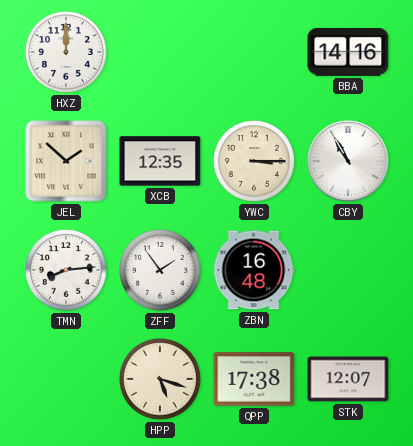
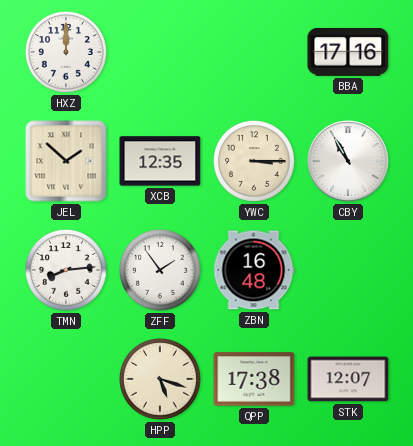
BBA: 14:16 -> 17:16 (348, 52)
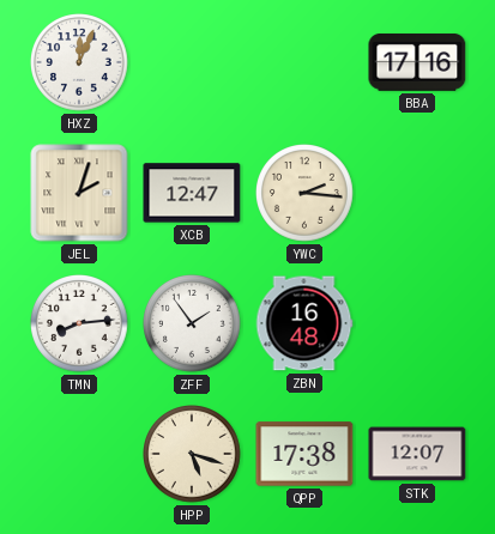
HXZ: 12:00 -> 12:04 (79, 62)
JEL: 1:52 -> 2:03 (79, 193)
XCB: 12:35 -> 12:47 (192, 193)
YWC: 3:15 -> 2:16 (304, 193)
CBY: 10:55 -> none (348, 161)
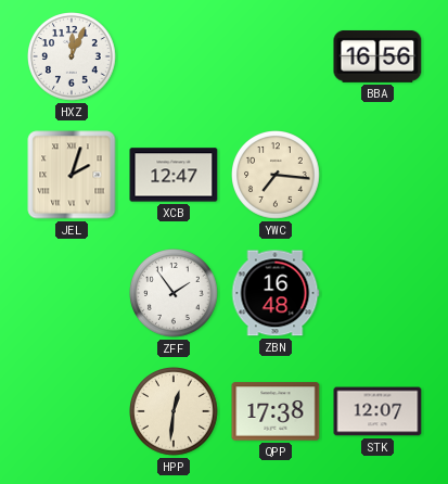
BBA: 17:16 -> 16:56 (377, 56)
YWC: 2:16 -> 7:16 (276, 175)
TMN: 8:14 -> none (79, 323)
HPP: 5:18 -> 12:31 (174, 411)
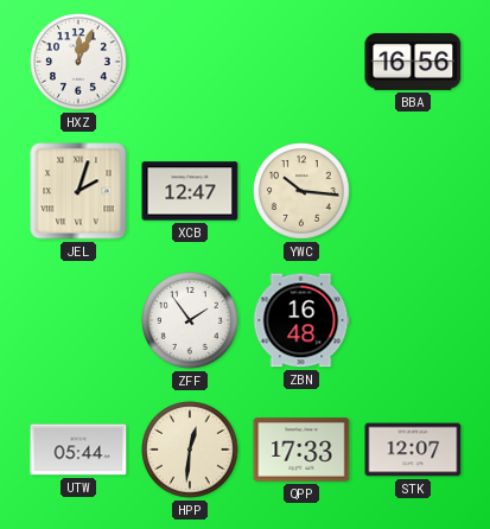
YWC: 7:16 -> 10:16 (301, 191)
UTW: none -> 05:44 (78, 450)
QPP: 17:38 -> 17:33 (301, 450)
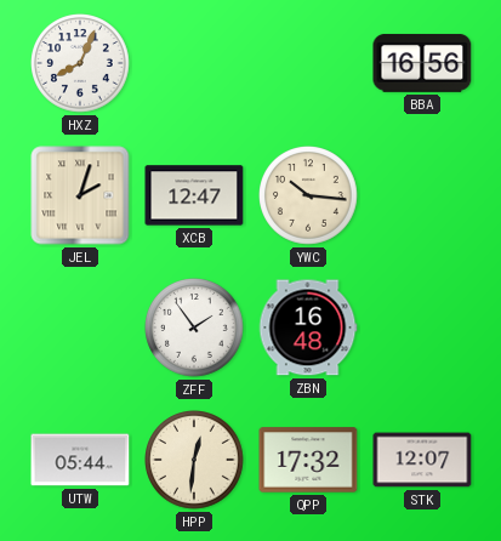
HXZ: 12:04 -> 8:04 (80, 63)
QPP: 17:33 -> 17:32 (308, 460)
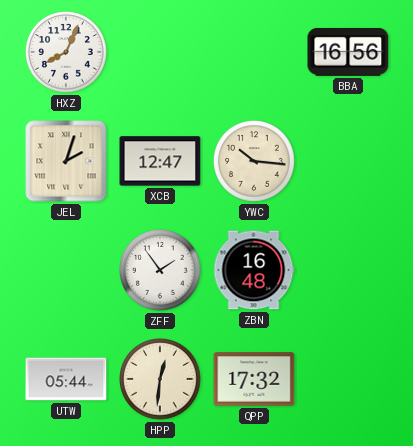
STK: 12:07 -> none (422, 460)
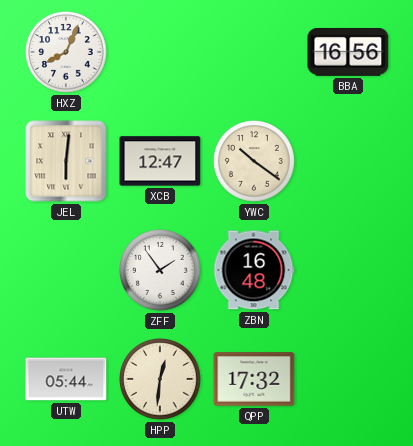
JEL: 2:03 -> 6:01 (66, 161)
YWC: 10:16 -> 10:21 (254, 161)
